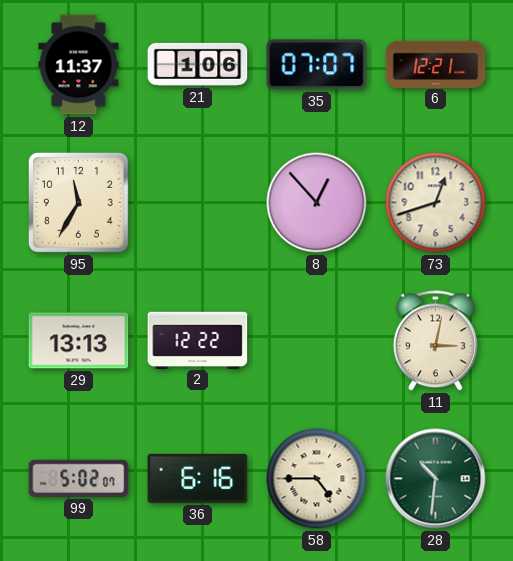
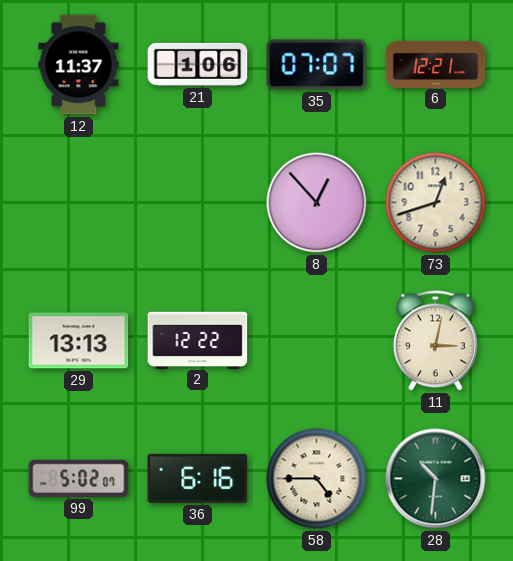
95: 11:35 -> none (78, 202)
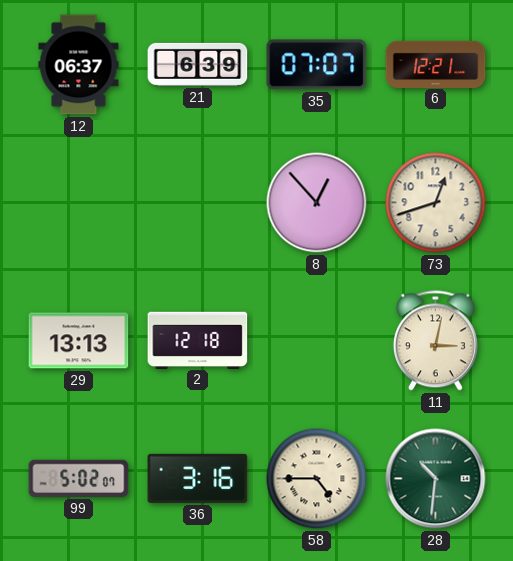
12: 11:37 -> 06:37 (79, 65)
21: 1:06 -> 6:39 (198, 64)
2: 12:22 -> 12:18 (198, 340)
36: 6:16 -> 3:16 (198, 478)
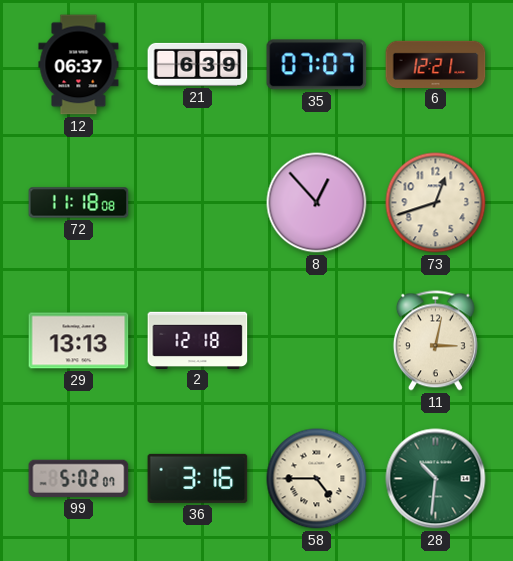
72: none -> 11:18 (79, 203)
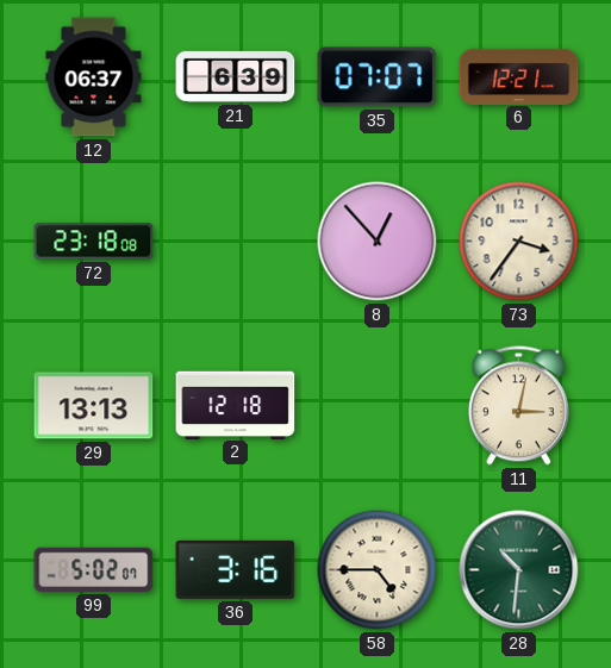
72: 11:18 -> 23:18 (94, 242)
73: 12:42 -> 3:36 (519, 242)
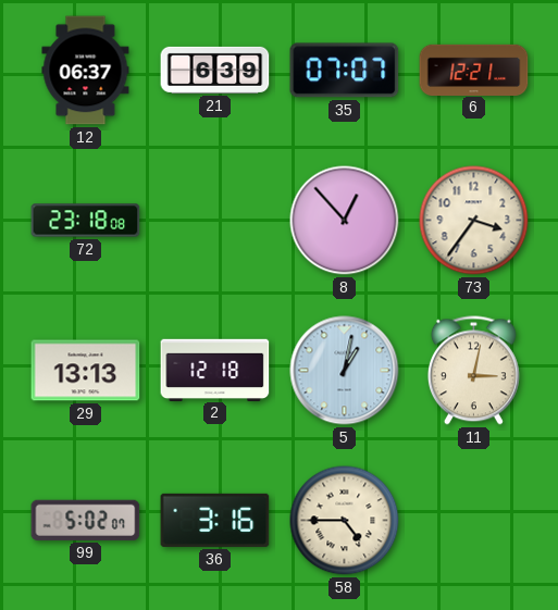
5: none -> 1:02 (345, 371)
28: 10:31 -> none (519, 570)
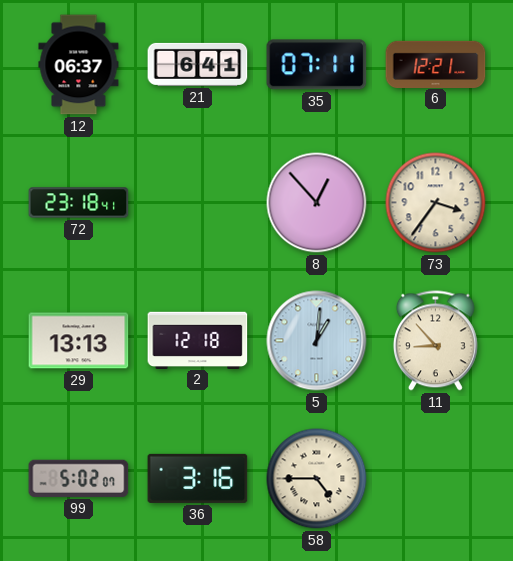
21: 6:39 -> 6:41 (198, 64)
35: 07:07 -> 07:11 (317, 65)
72: 23:18:08 -> 23:18:41 (79, 203)
5: 1:02 -> 1:01 (317, 341)
11: 3:02 -> 8:53 (435, 341)
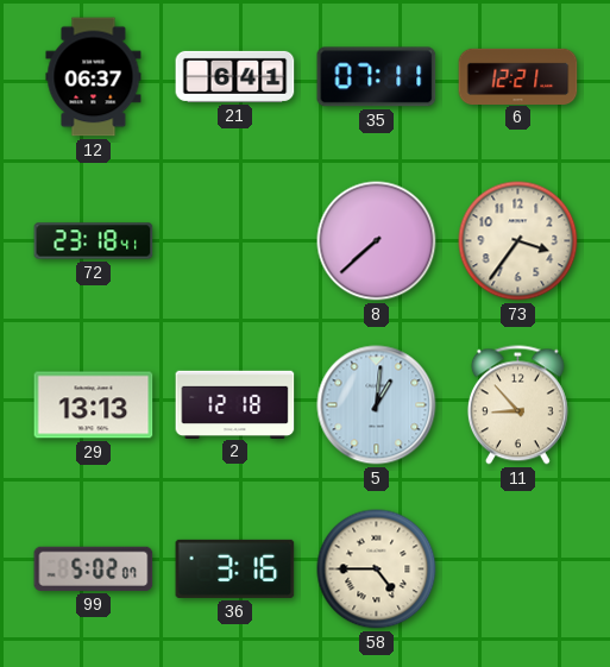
8: 12:53 -> 7:38 (377, 241)
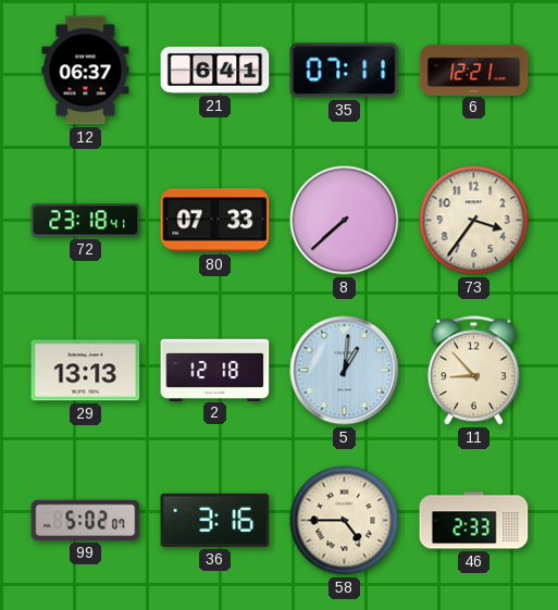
80: none -> 07:33 (215, 221)
46: none -> 2:33 (474, 521)
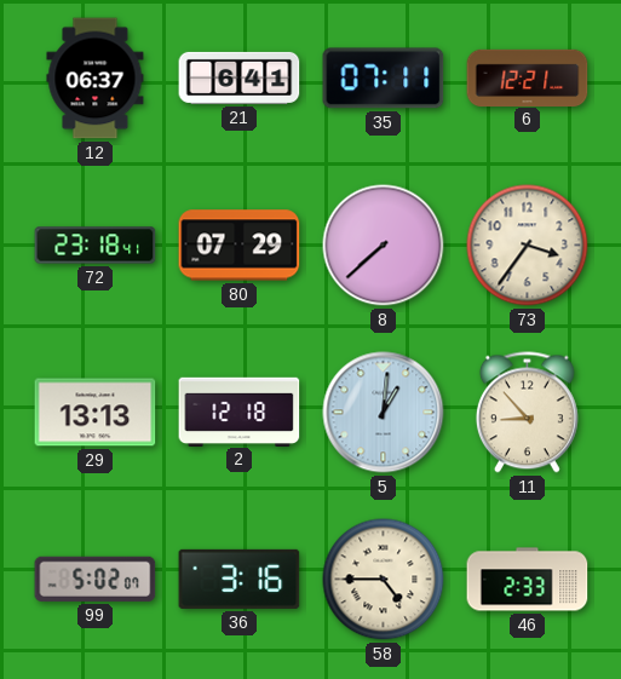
80: 07:33 -> 07:29 (240, 246)
